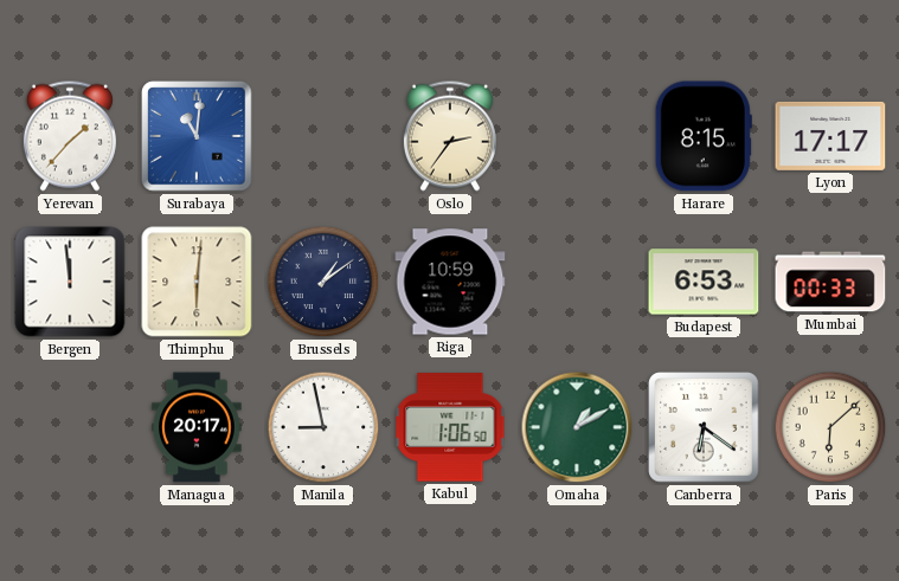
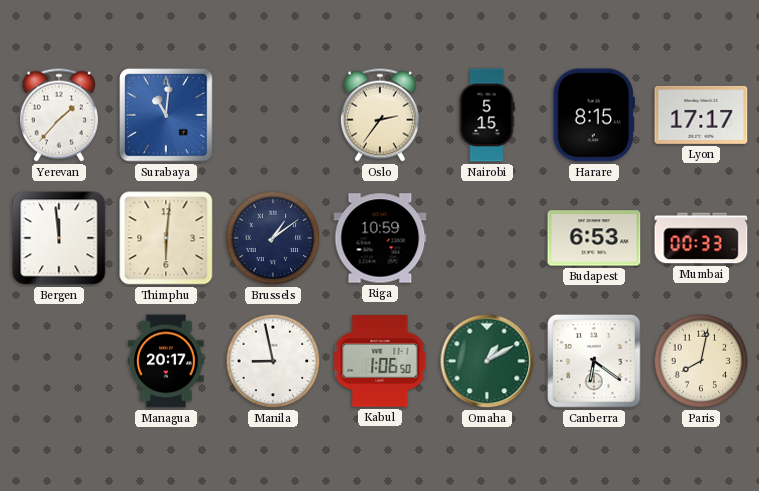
Nairobi: none -> 5:15 (487, 115)
Paris: 6:08 -> 8:02 (701, 361)
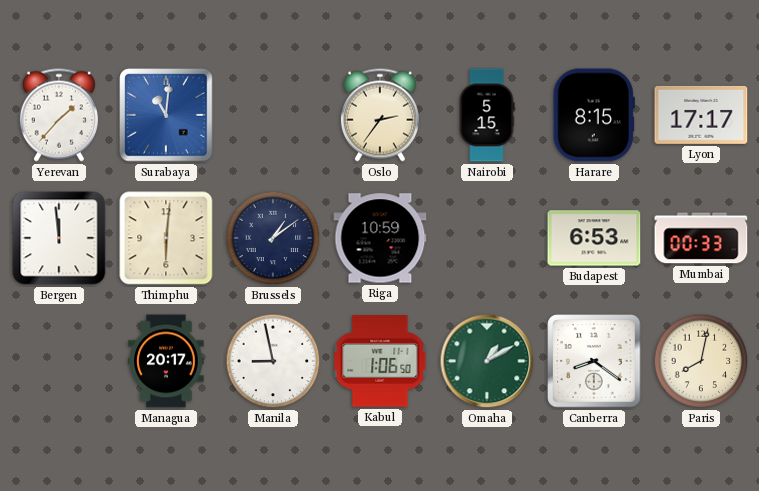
Canberra: 6:21 -> 8:21 (594, 361)
